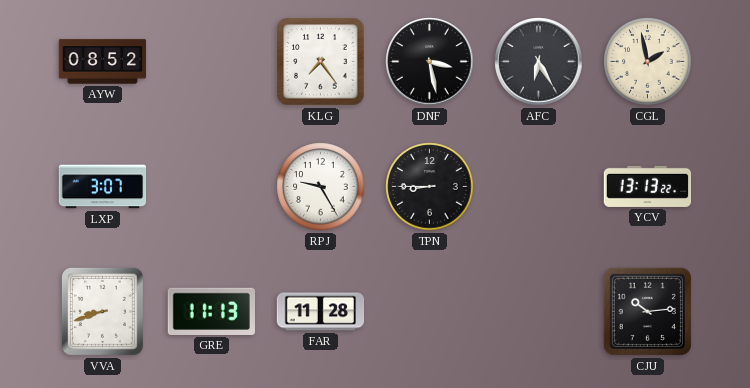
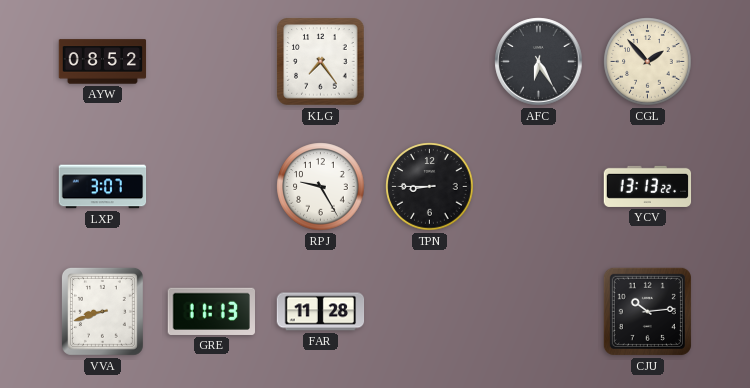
DNF: 3:28 -> none (430, 62)
CGL: 1:58 -> 1:53 (648, 62)
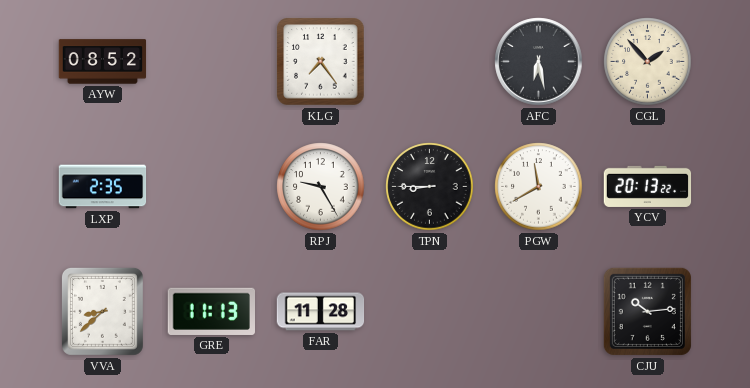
AFC: 6:25 -> 6:28 (539, 62)
LXP: 3:07 -> 2:35 (103, 187)
PGW: none -> 11:40 (539, 187)
YCV: 13:13 -> 20:13 (648, 186)
VVA: 8:42 -> 8:38 (102, 311)
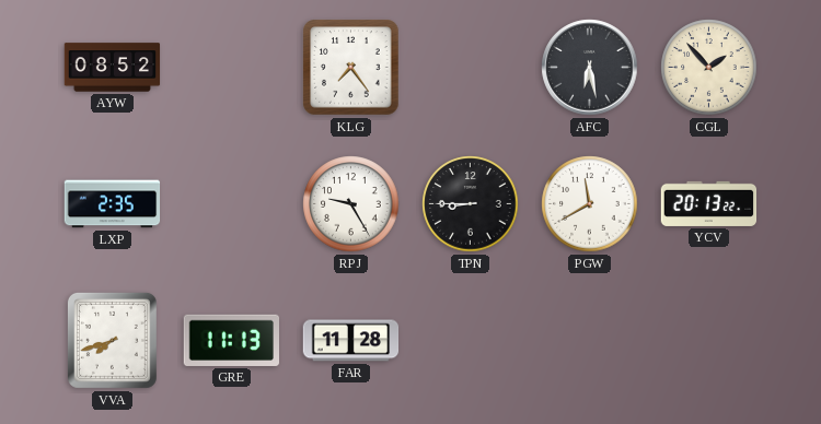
VVA: 8:38 -> 7:42 (112, 340)
CJU: 10:14 -> none (647, 311)
